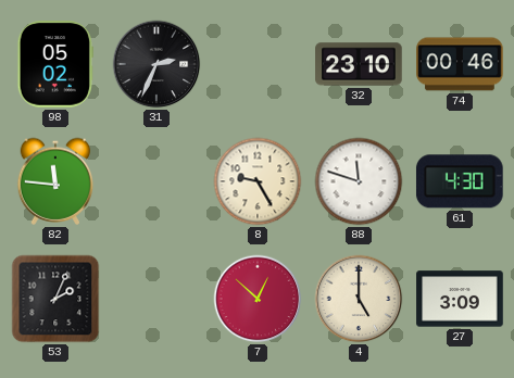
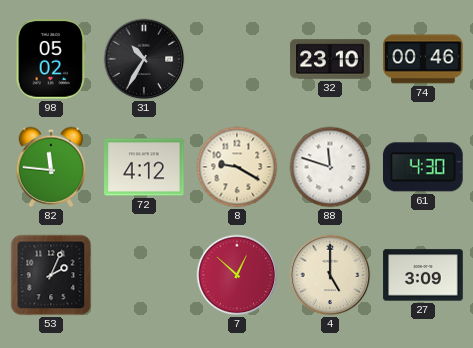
31: 2:34 -> 10:35 (144, 59)
72: none -> 4:12 (144, 167)
8: 9:25 -> 9:20 (237, 167)
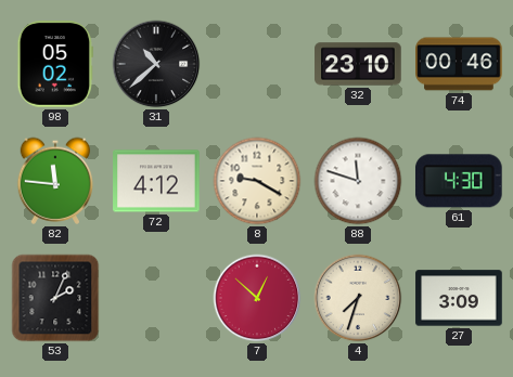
31: 10:35 -> 10:38 (156, 64)
4: 5:00 -> 7:33 (358, 298)
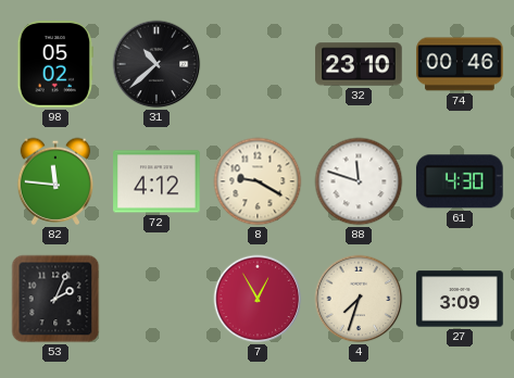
7: 12:52 -> 12:55 (258, 299)
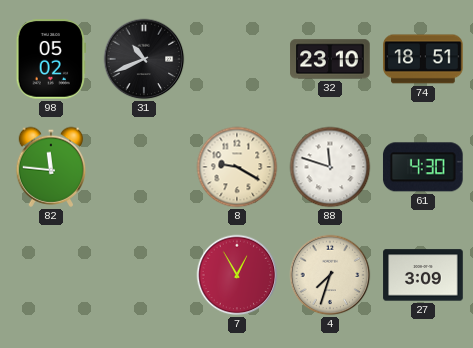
31: 10:38 -> 10:41 (144, 59)
74: 00:46 -> 18:51 (423, 59)
72: 4:12 -> none (156, 181)
53: 2:04 -> none (55, 299)
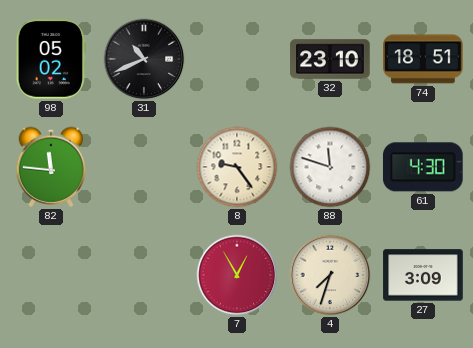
8: 9:20 -> 9:24 (237, 167)
